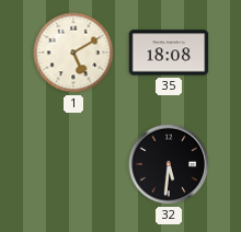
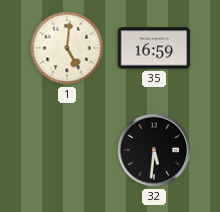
1: 5:10 -> 5:01 (67, 48)
35: 18:08 -> 16:59 (154, 48)
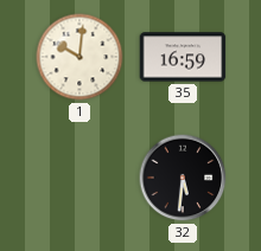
1: 5:01 -> 10:01 (79, 57)
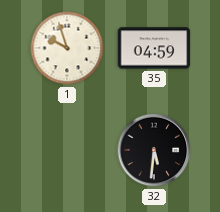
1: 10:01 -> 9:57 (67, 48)
35: 16:59 -> 04:59 (154, 48)
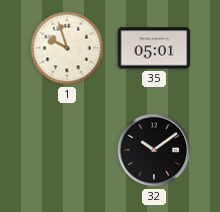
35: 04:59 -> 05:01 (154, 48)
32: 5:31 -> 10:09 (154, 150)
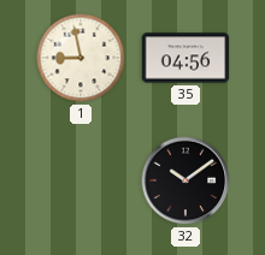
1: 9:57 -> 8:58 (81, 58)
35: 05:01 -> 04:56 (185, 58)
